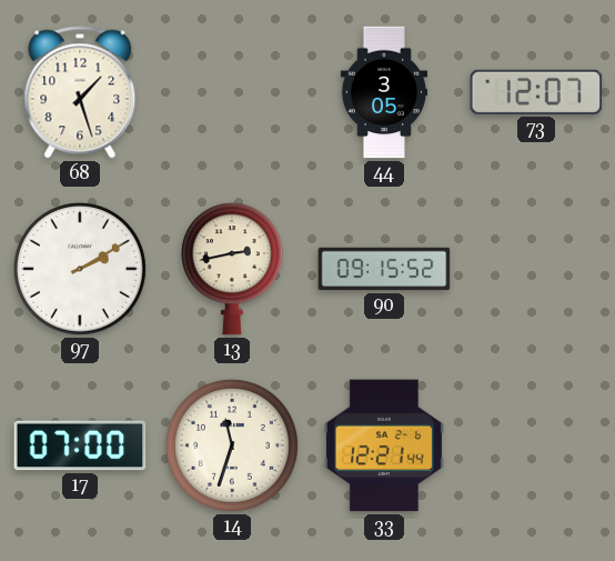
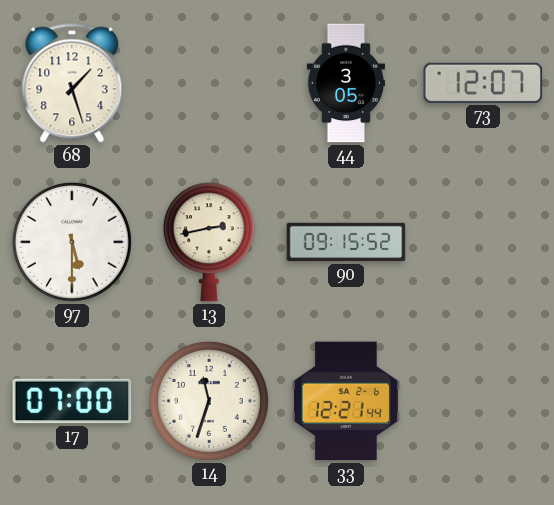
97: 2:10 -> 5:30 (72, 242)
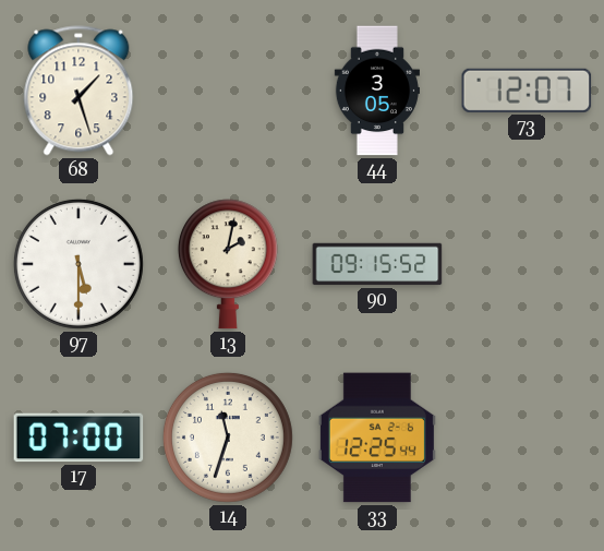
13: 2:43 -> 2:02 (228, 264)
33: 12:21 -> 12:25 (377, 438)
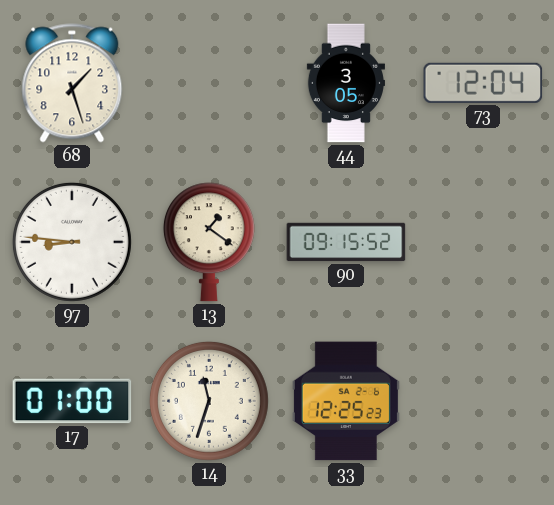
73: 12:07 -> 12:04 (483, 83)
97: 5:30 -> 8:46 (72, 242)
13: 2:02 -> 1:21 (209, 242)
17: 07:00 -> 01:00 (72, 401)
33: 12:25:44 -> 12:25:23 (346, 401)
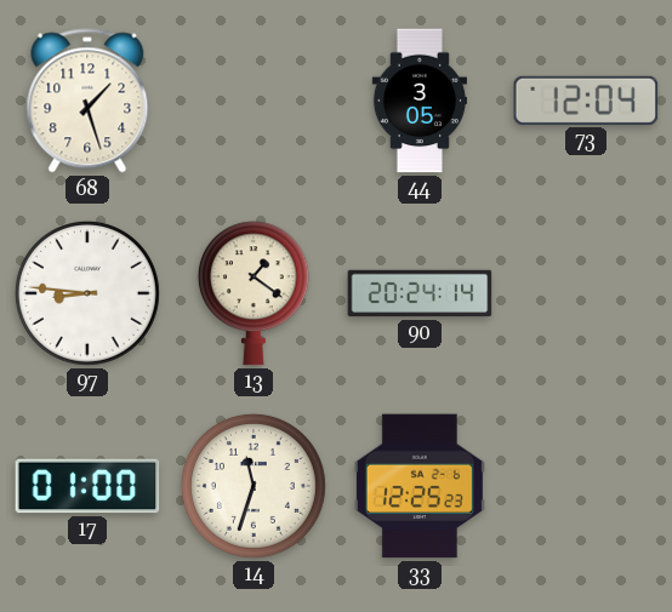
90: 09:15 -> 20:24 (420, 293)
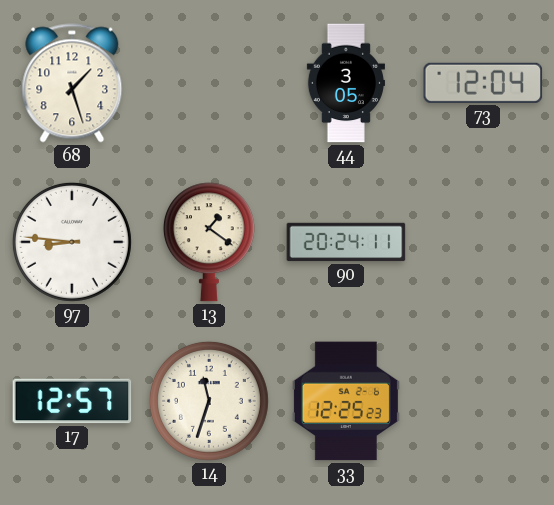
90: 20:24:14 -> 20:24:11 (346, 242)
17: 01:00 -> 12:57 (72, 401)
